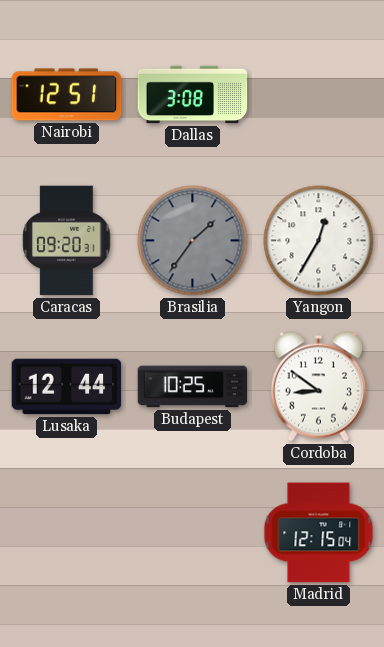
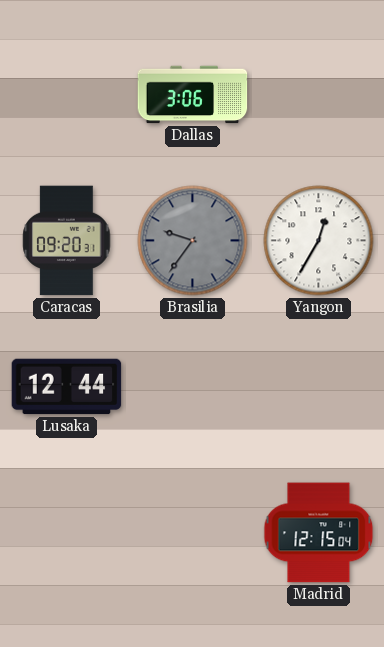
Nairobi: 12:51 -> none (67, 95)
Dallas: 3:08 -> 3:06 (193, 95)
Brasilia: 1:36 -> 9:36 (193, 241)
Budapest: 10:25 -> none (193, 387)
Cordoba: 8:51 -> none (318, 387)
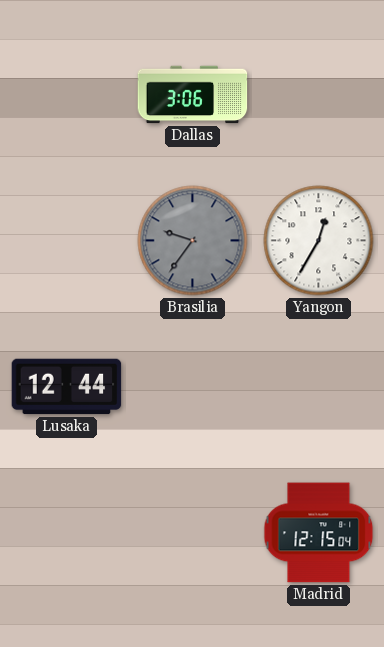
Caracas: 09:20 -> none (67, 241)
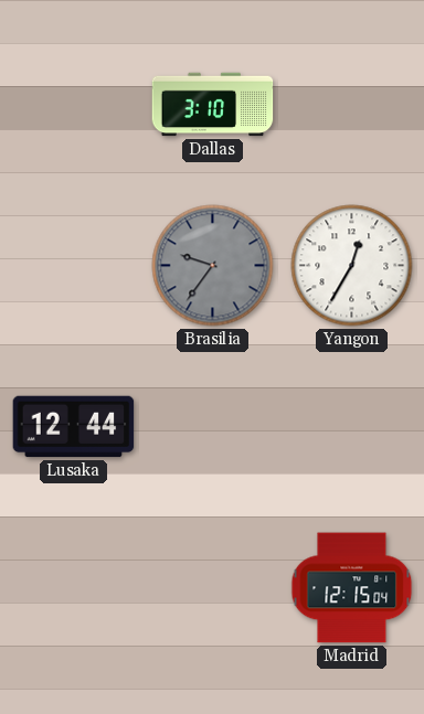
Dallas: 3:06 -> 3:10 (213, 105)
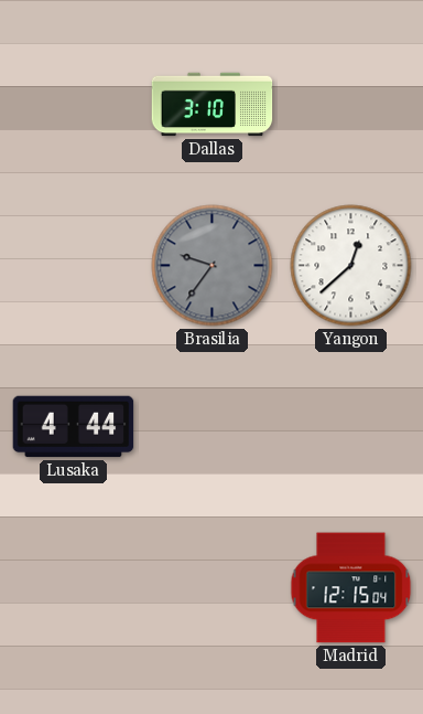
Yangon: 12:35 -> 12:38 (351, 266)
Lusaka: 12:44 -> 4:44 (74, 427)
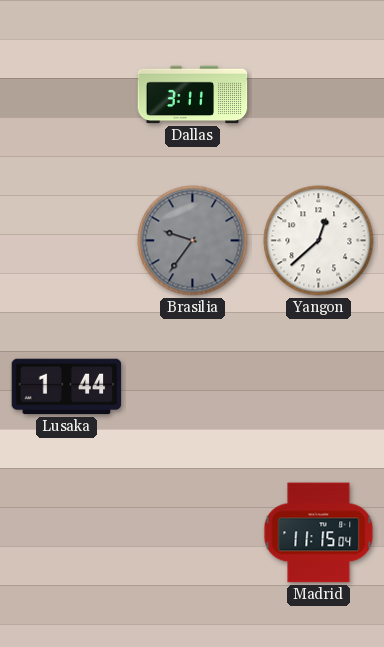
Dallas: 3:10 -> 3:11 (193, 95)
Lusaka: 4:44 -> 1:44 (67, 387)
Madrid: 12:15 -> 11:15 (319, 533)
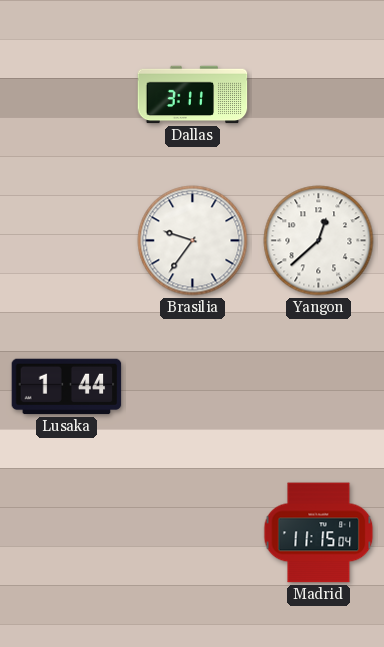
Brasilia dial: grey -> white (193, 241)
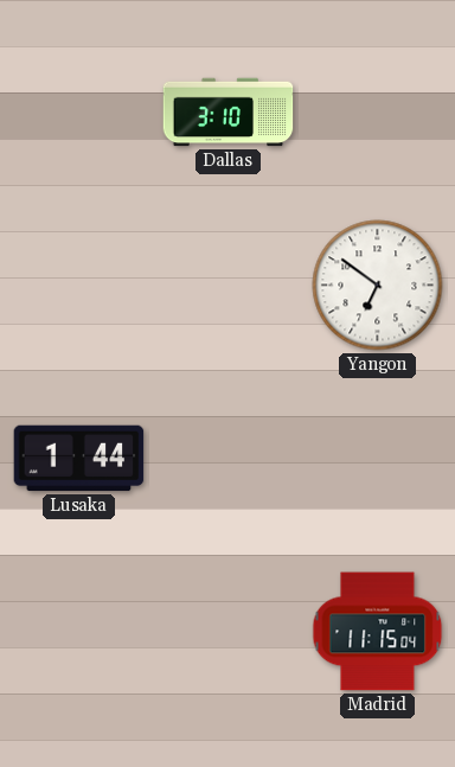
Dallas: 3:11 -> 3:10 (229, 113)
Brasilia: 9:36 -> none (193, 241)
Yangon: 12:38 -> 6:51 (378, 286)
